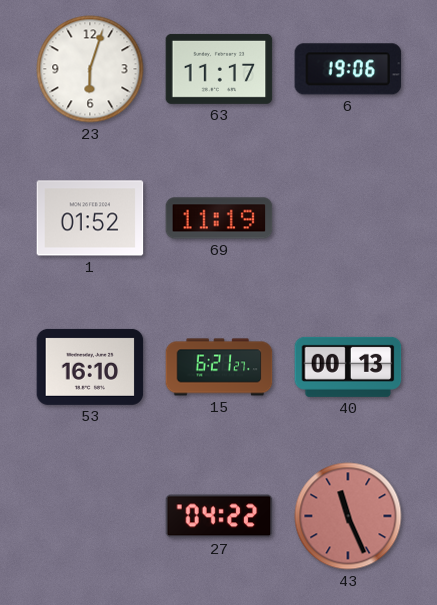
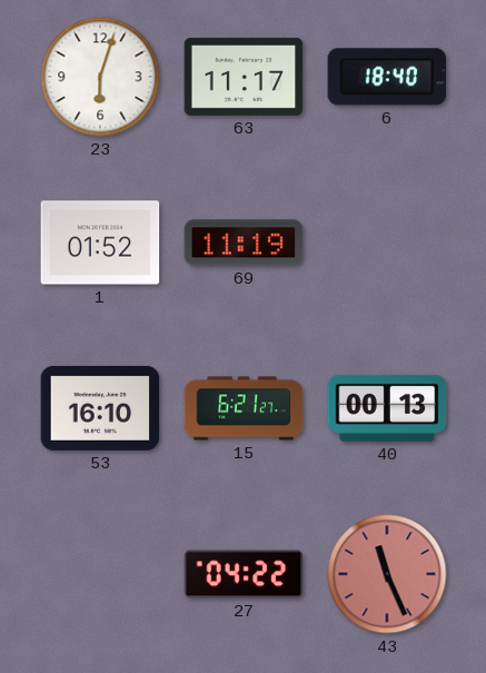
6: 19:06 -> 18:40 (387, 77)
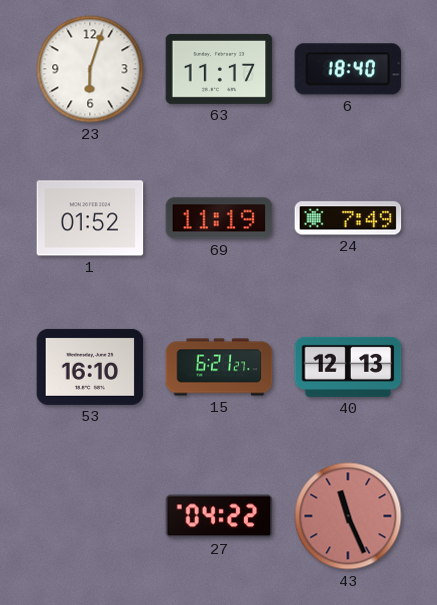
24: none -> 7:49 (348, 218)
40: 00:13 -> 12:13 (348, 367)
